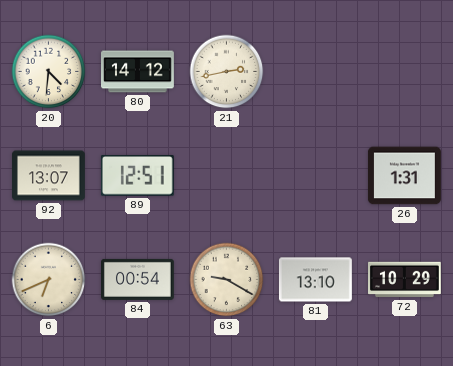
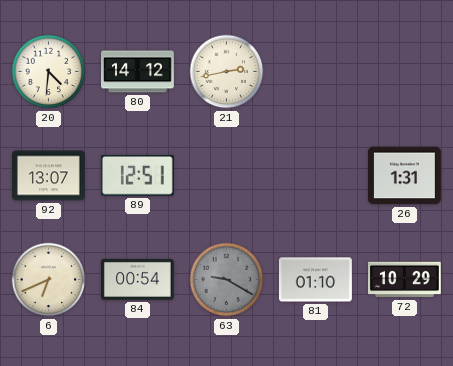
63 dial: cream -> grey (227, 280)
81: 13:10 -> 01:10 (315, 280)
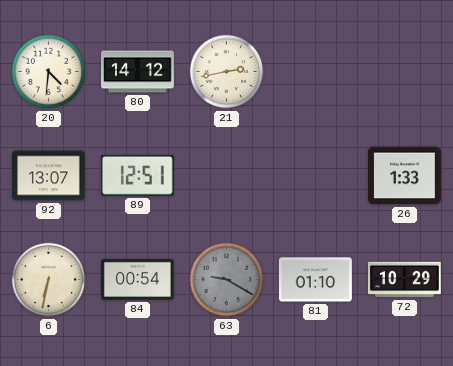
26: 1:31 -> 1:33 (404, 176)
6: 6:41 -> 6:32 (49, 280)
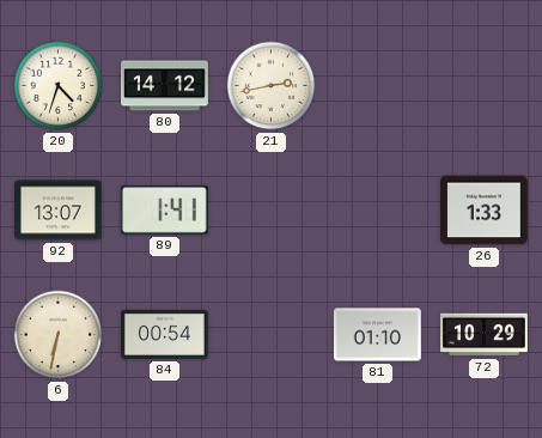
20: 4:31 -> 4:33 (59, 86)
89: 12:51 -> 1:41 (164, 211)
63: 9:20 -> none (227, 280)
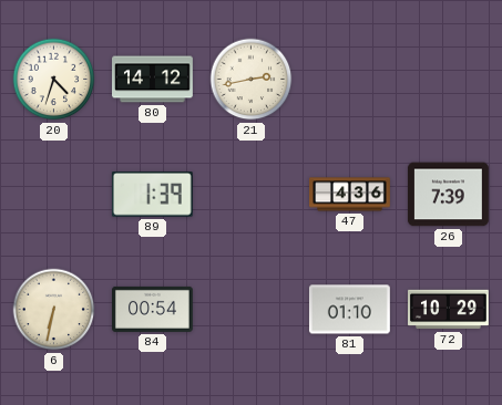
92: 13:07 -> none (59, 211)
89: 1:41 -> 1:39 (152, 195)
47: none -> 4:36 (350, 195)
26: 1:33 -> 7:39 (448, 195)
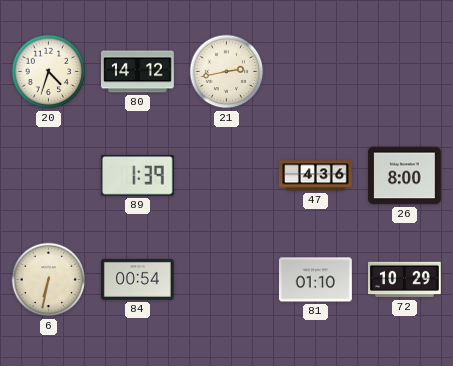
26: 7:39 -> 8:00 (404, 176)
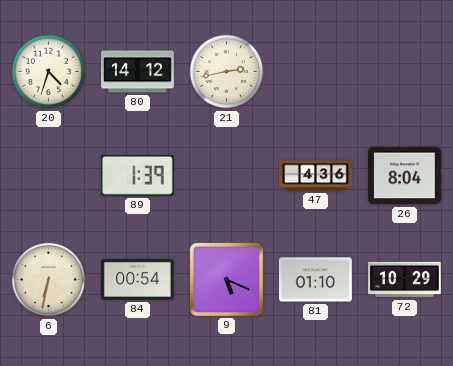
26: 8:00 -> 8:04 (404, 176)
9: none -> 5:19 (226, 279)
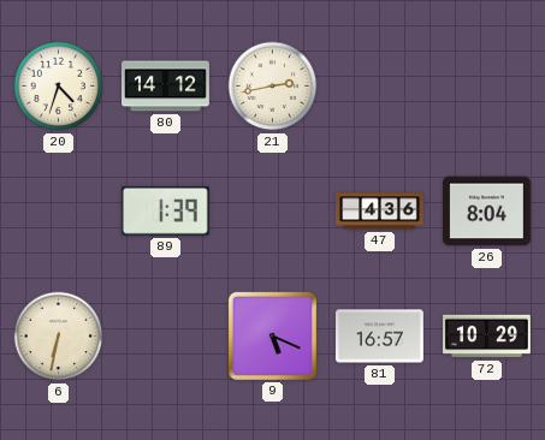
84: 00:54 -> none (138, 279)
81: 01:10 -> 16:57 (379, 337)
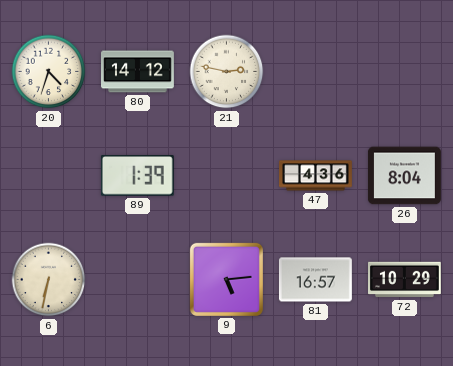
21: 2:43 -> 2:47 (227, 72)
9: 5:19 -> 5:14 (226, 279)
